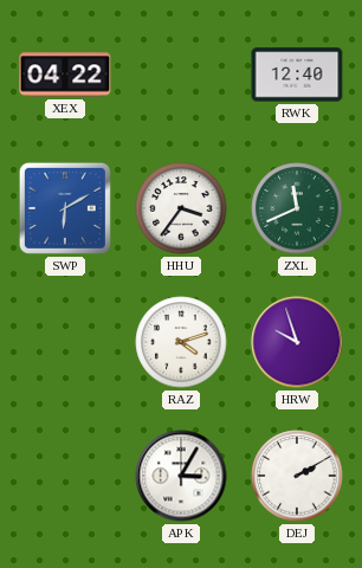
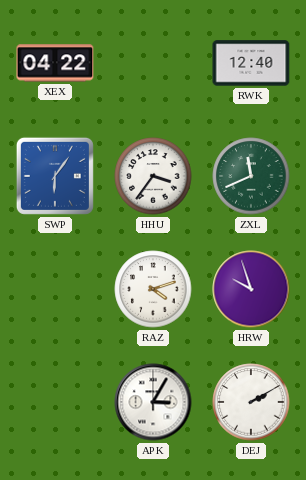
SWP: 6:10 -> 6:06 (55, 176)
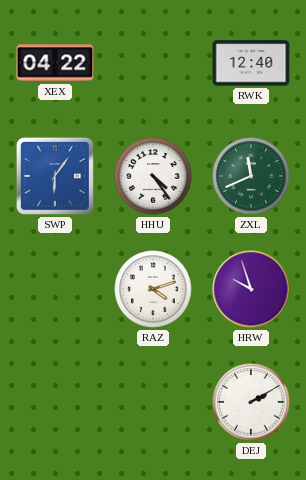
HHU: 3:36 -> 4:24 (153, 176)
APK: 3:05 -> none (153, 402)
